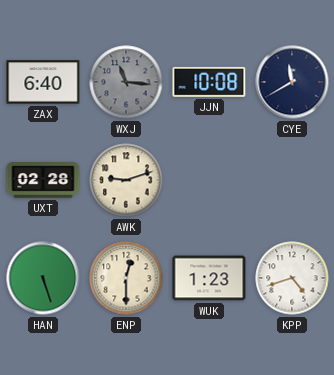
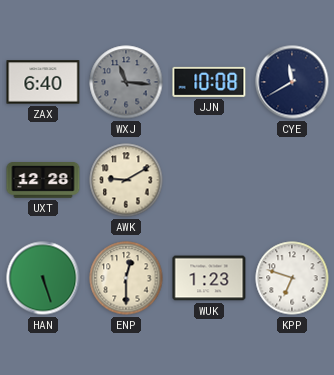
UXT: 02:28 -> 12:28 (43, 180)
AWK: 9:12 -> 9:10 (126, 180)
KPP: 4:42 -> 6:48 (292, 278)
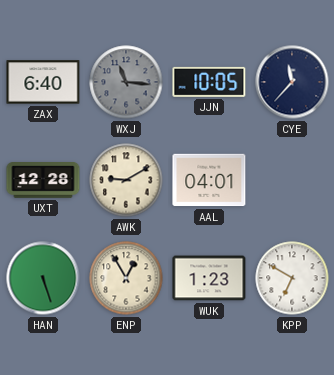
JJN: 10:08 -> 10:05 (209, 82)
CYE: 11:40 -> 11:37 (292, 82)
AAL: none -> 04:01 (209, 180)
ENP: 12:30 -> 12:55 (126, 278)
KPP: 6:48 -> 6:50 (292, 278)
